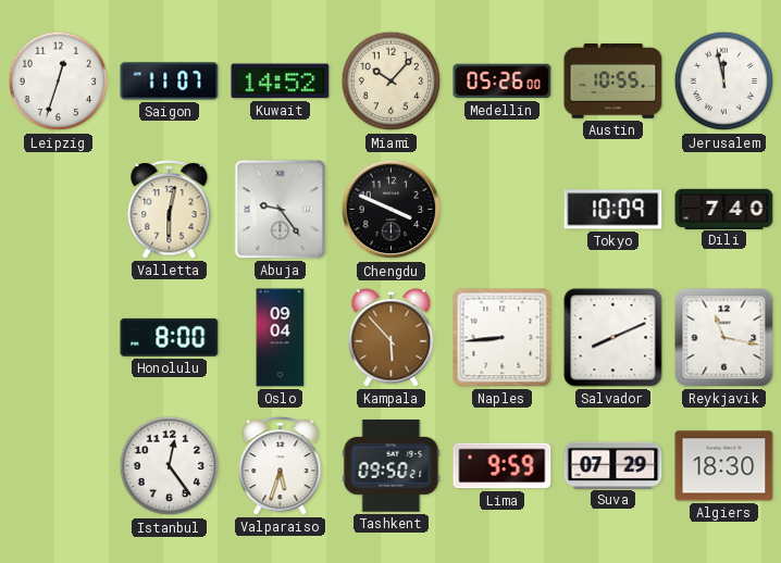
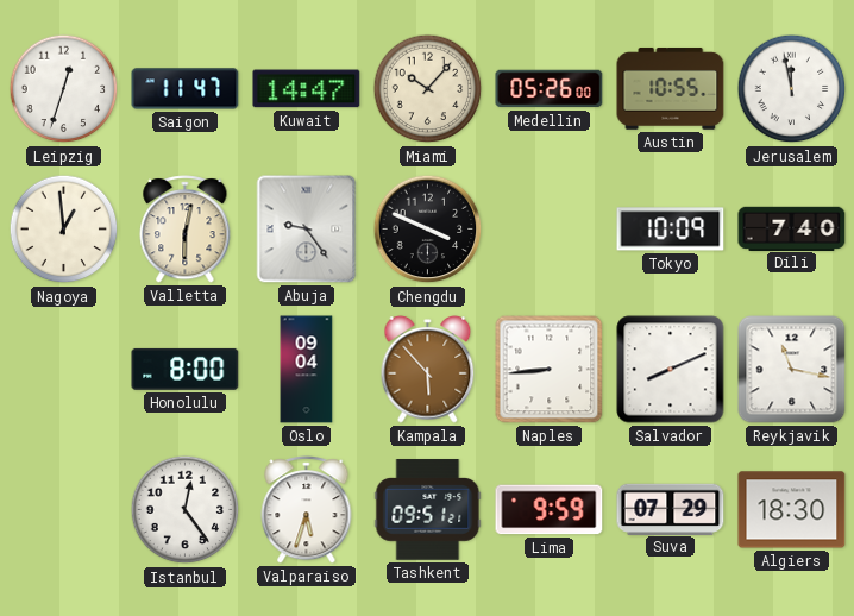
Saigon: 11:07 -> 11:47 (186, 89)
Kuwait: 14:52 -> 14:47 (307, 89)
Nagoya: none -> 12:59 (64, 230)
Tashkent: 09:50 -> 09:51 (428, 510)
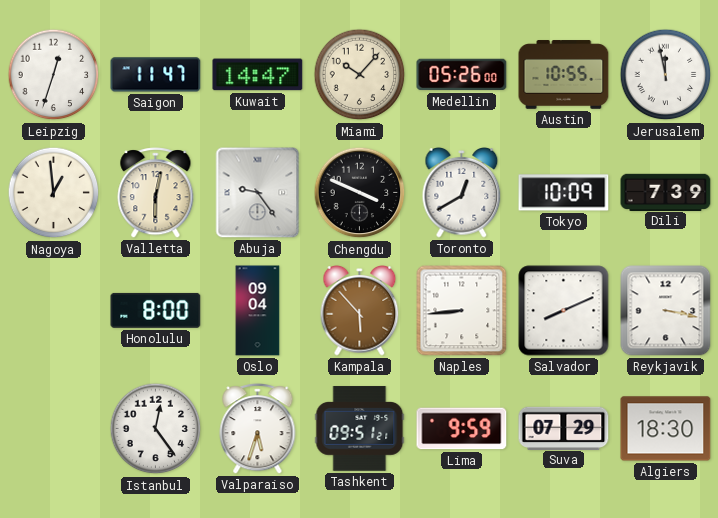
Toronto: none -> 12:40 (462, 193)
Dili: 7:40 -> 7:39 (666, 192)
Reykjavik: 11:17 -> 3:17 (666, 311)
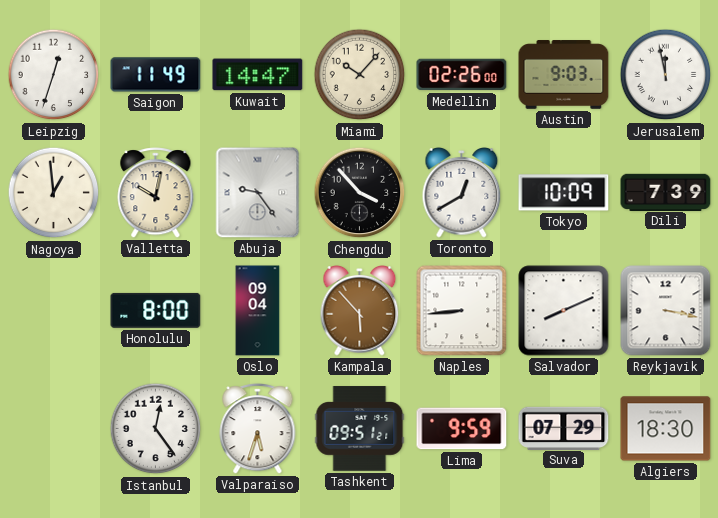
Saigon: 11:47 -> 11:49 (156, 75)
Medellin: 05:26 -> 02:26 (462, 75)
Austin: 10:55 -> 9:03 (564, 75)
Valletta: 6:02 -> 10:02 (156, 193)
Chengdu: 3:49 -> 3:53 (360, 193)
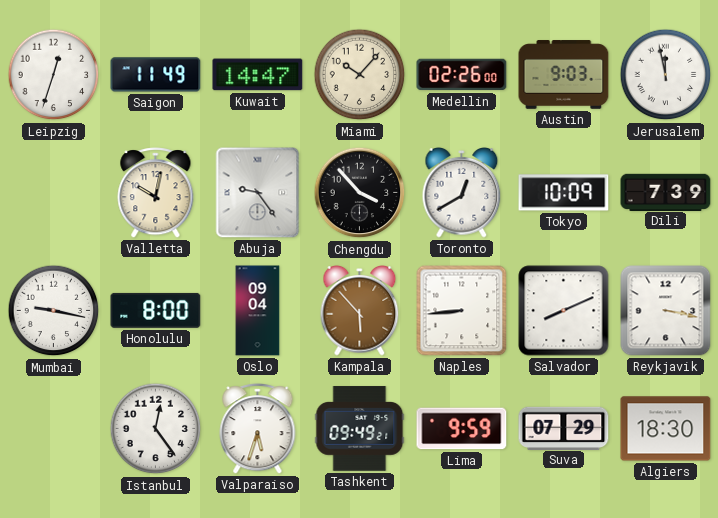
Nagoya: 12:59 -> none (54, 193)
Mumbai: none -> 9:17 (54, 311)
Tashkent: 09:51 -> 09:49 (360, 429)
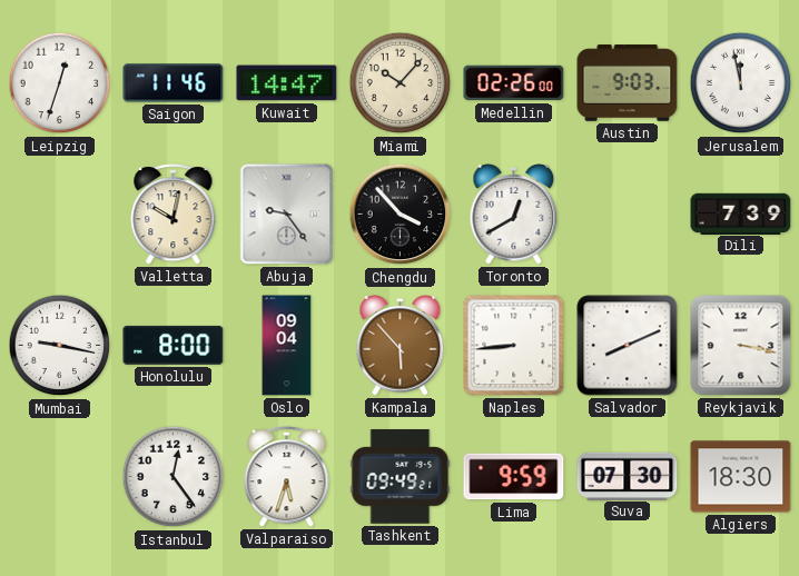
Saigon: 11:49 -> 11:46 (174, 83)
Tokyo: 10:09 -> none (564, 193)
Suva: 07:29 -> 07:30 (628, 476)
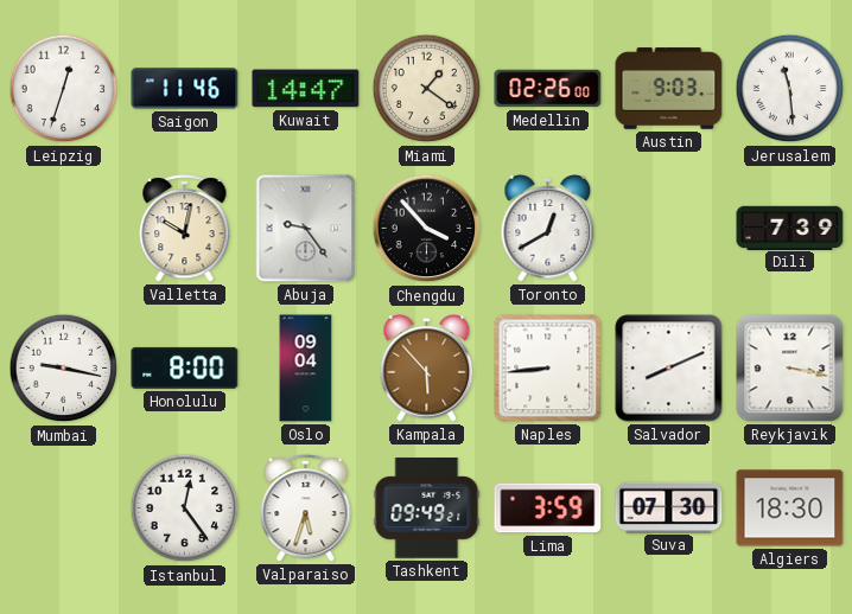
Miami: 10:07 -> 1:21 (427, 89)
Jerusalem: 11:58 -> 11:29 (790, 89)
Lima: 9:59 -> 3:59 (548, 509)
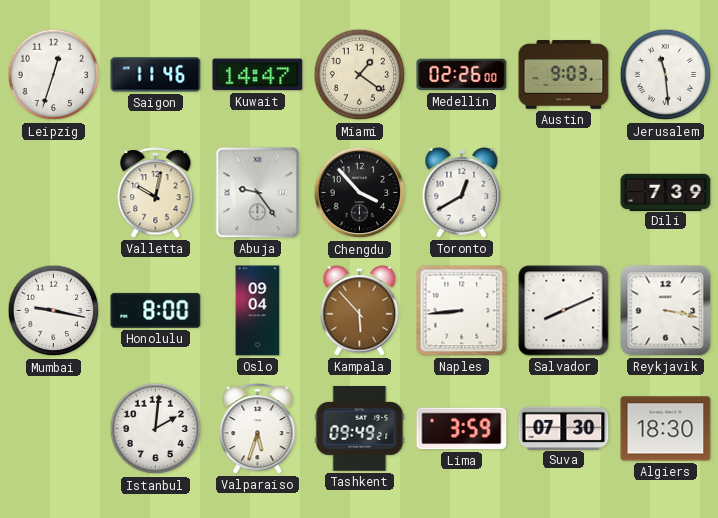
Istanbul: 12:24 -> 2:01 (156, 429)
